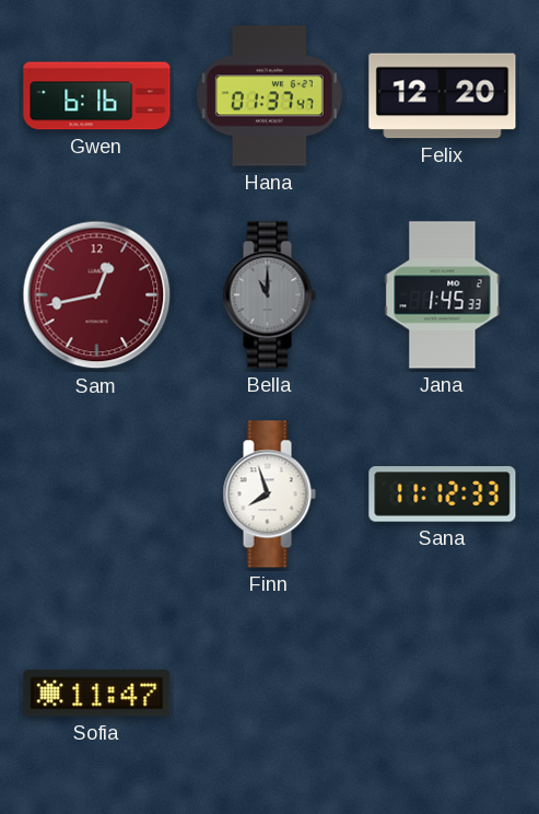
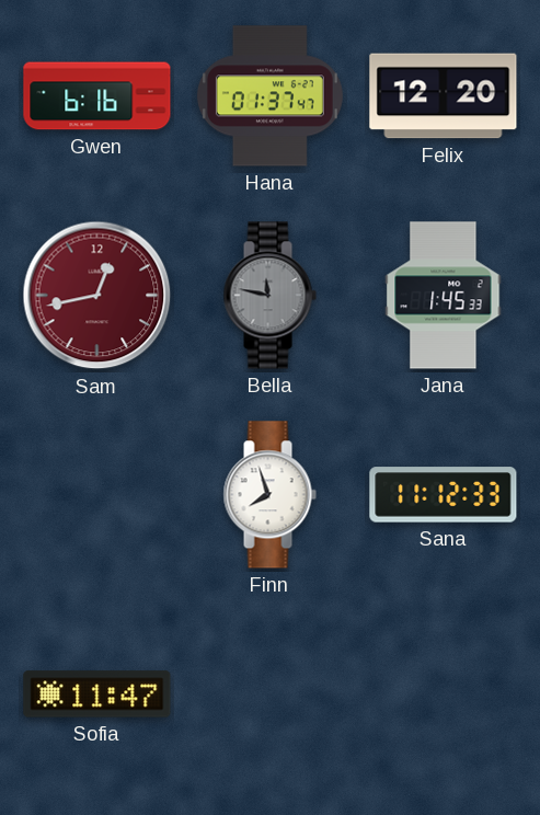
Bella: 11:00 -> 11:47 (269, 296)
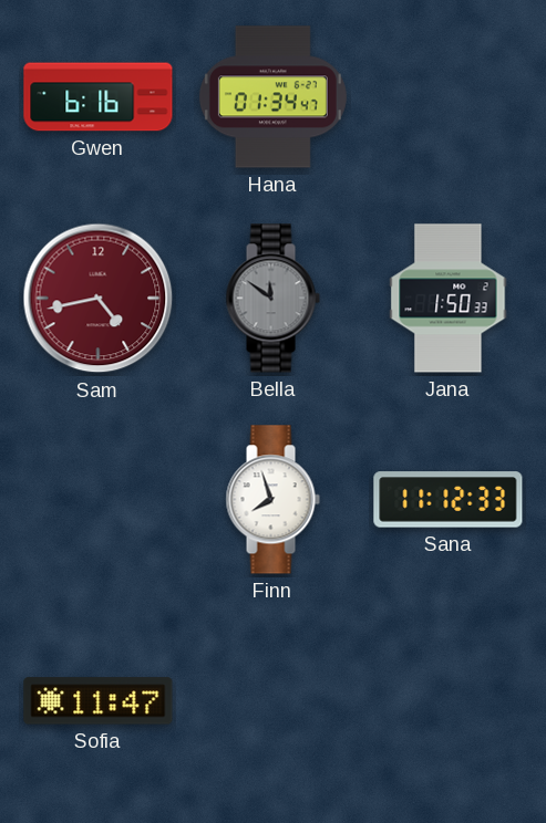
Hana: 01:37 -> 01:34 (272, 97)
Felix: 12:20 -> none (444, 96)
Sam: 12:43 -> 4:43 (99, 299)
Bella: 11:47 -> 11:51 (272, 299)
Jana: 1:45 -> 1:50 (449, 299)
